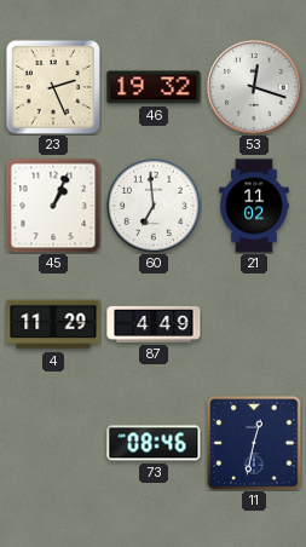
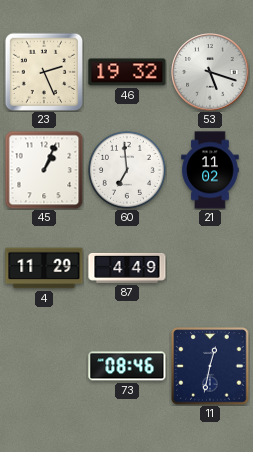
53: 12:18 -> 5:18 (210, 72)
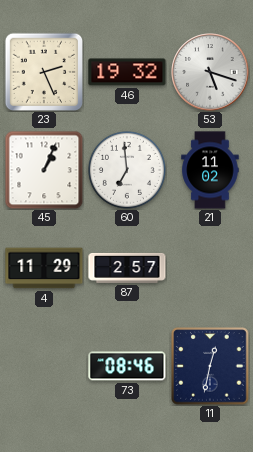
87: 4:49 -> 2:57 (127, 268)
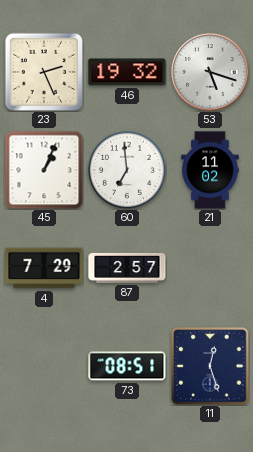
4: 11:29 -> 7:29 (44, 268)
73: 08:46 -> 08:51 (127, 366)
11: 12:32 -> 12:27 (210, 366)
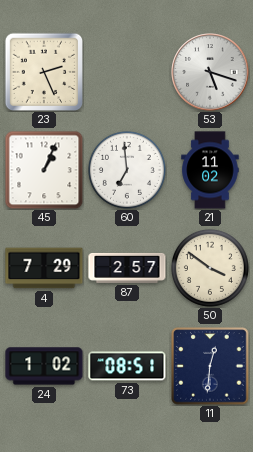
46: 19:32 -> none (127, 72)
50: none -> 3:51 (210, 268)
24: none -> 1:02 (44, 366)
11: 12:27 -> 12:31 (210, 366)
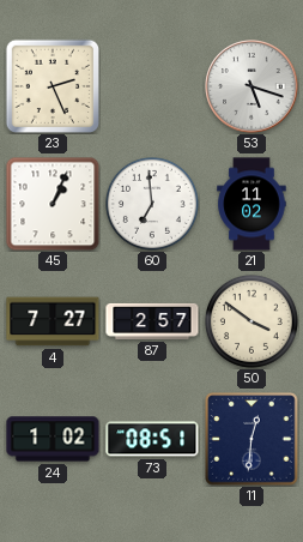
4: 7:29 -> 7:27 (53, 321)
